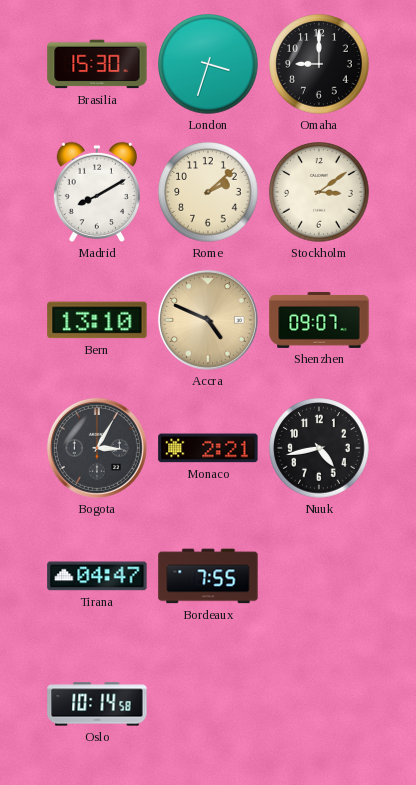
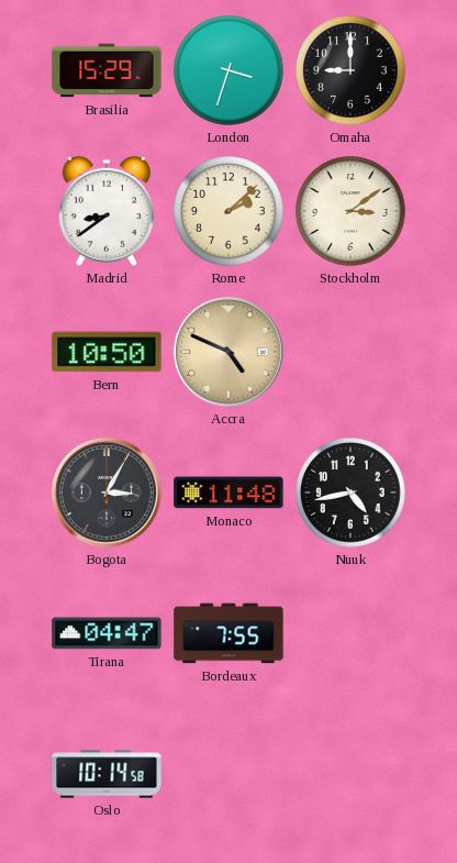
Brasilia: 15:30 -> 15:29 (107, 70)
Madrid: 8:10 -> 8:39 (107, 211)
Bern: 13:10 -> 10:50 (107, 352)
Shenzhen: 09:07 -> none (319, 320)
Monaco: 2:21 -> 11:48 (228, 493)
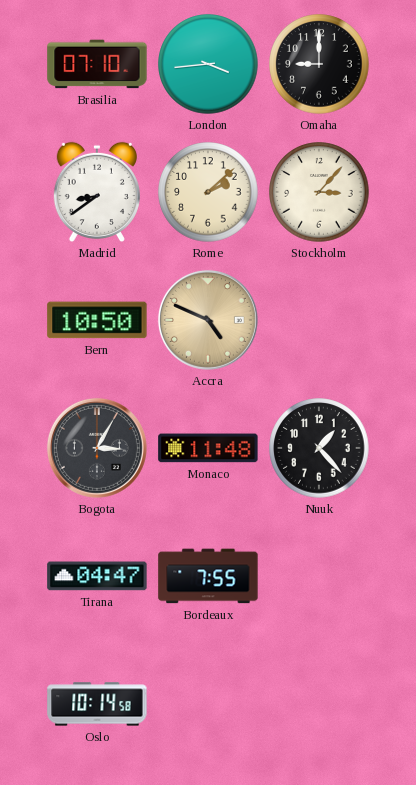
Brasilia: 15:29 -> 07:10 (97, 64)
London: 3:33 -> 3:44 (208, 64)
Stockholm: 3:09 -> 3:07 (319, 192)
Nuuk: 4:43 -> 1:23 (319, 448)
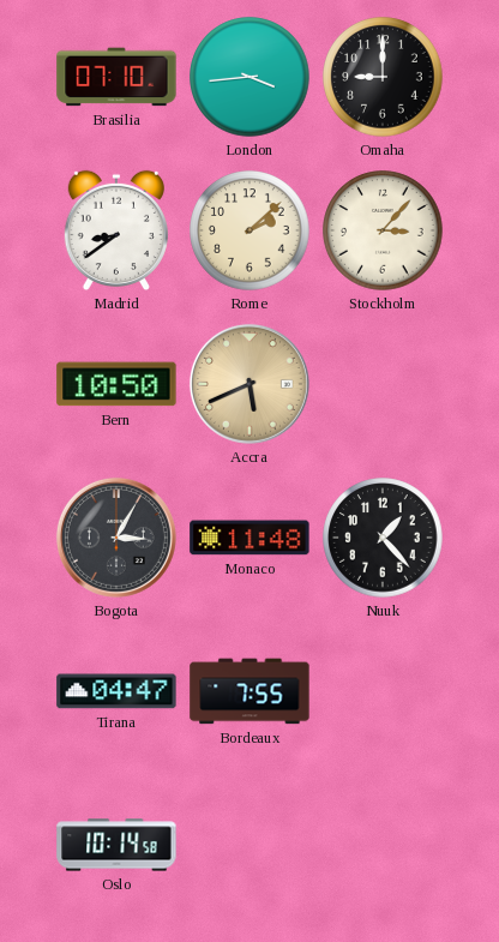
Accra: 4:49 -> 5:41 (249, 384)
